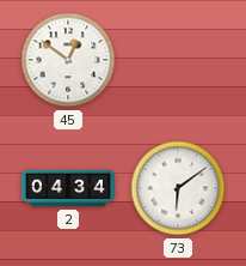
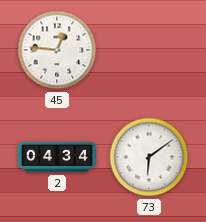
45: 12:51 -> 12:46 (57, 50)
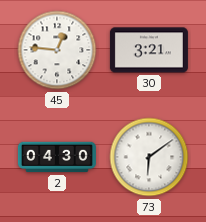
30: none -> 3:21 (149, 50)
2: 04:34 -> 04:30 (57, 157)
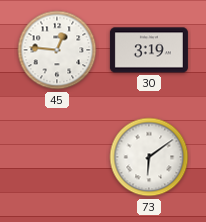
30: 3:21 -> 3:19 (149, 50)
2: 04:30 -> none (57, 157)
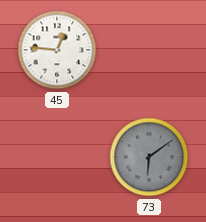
30: 3:19 -> none (149, 50)
73 dial: white -> grey (149, 157)
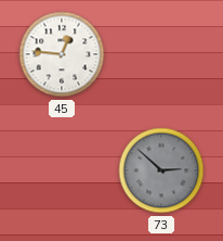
73: 6:09 -> 2:52 (161, 170)
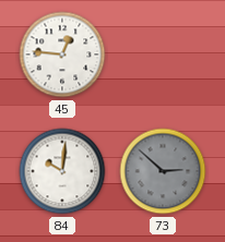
84: none -> 10:01 (62, 171)
